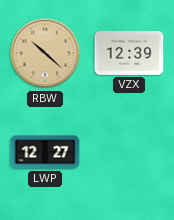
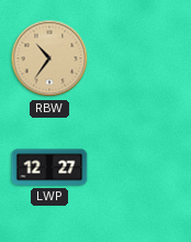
RBW: 10:22 -> 10:36 (49, 58)
VZX: 12:39 -> none (129, 54)
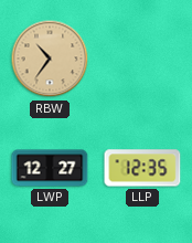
LLP: none -> 12:35 (142, 168)
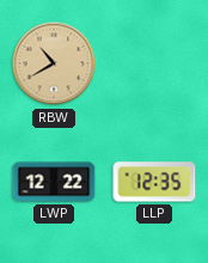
RBW: 10:36 -> 10:40 (54, 63)
LWP: 12:27 -> 12:22 (54, 182)
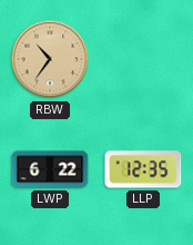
RBW: 10:40 -> 10:36 (50, 59)
LWP: 12:22 -> 6:22 (50, 169)
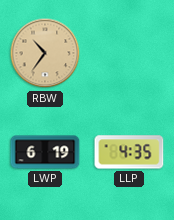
LWP: 6:22 -> 6:19 (45, 152)
LLP: 12:35 -> 4:35 (129, 152)
